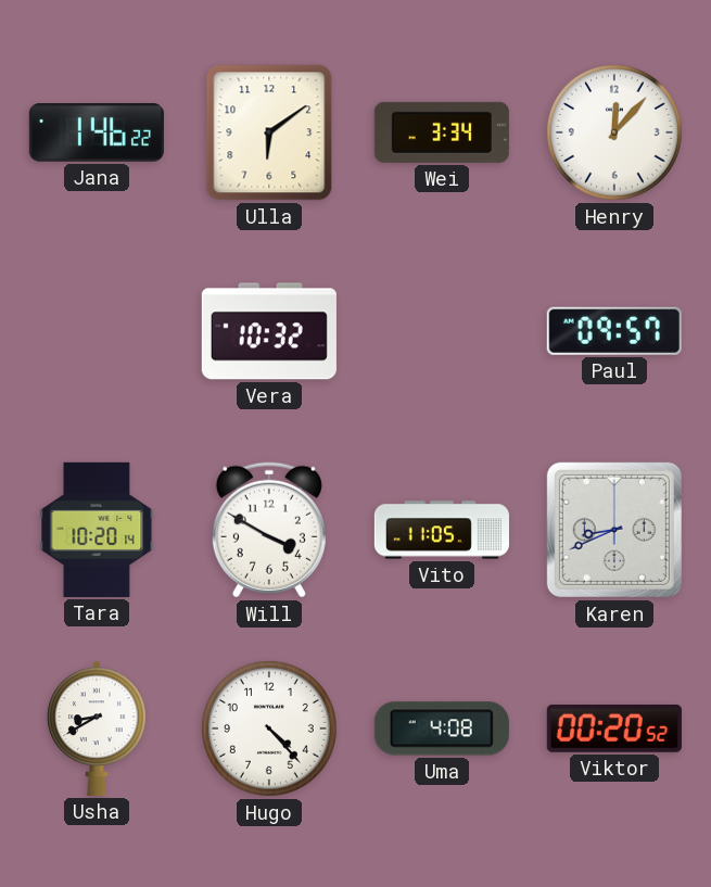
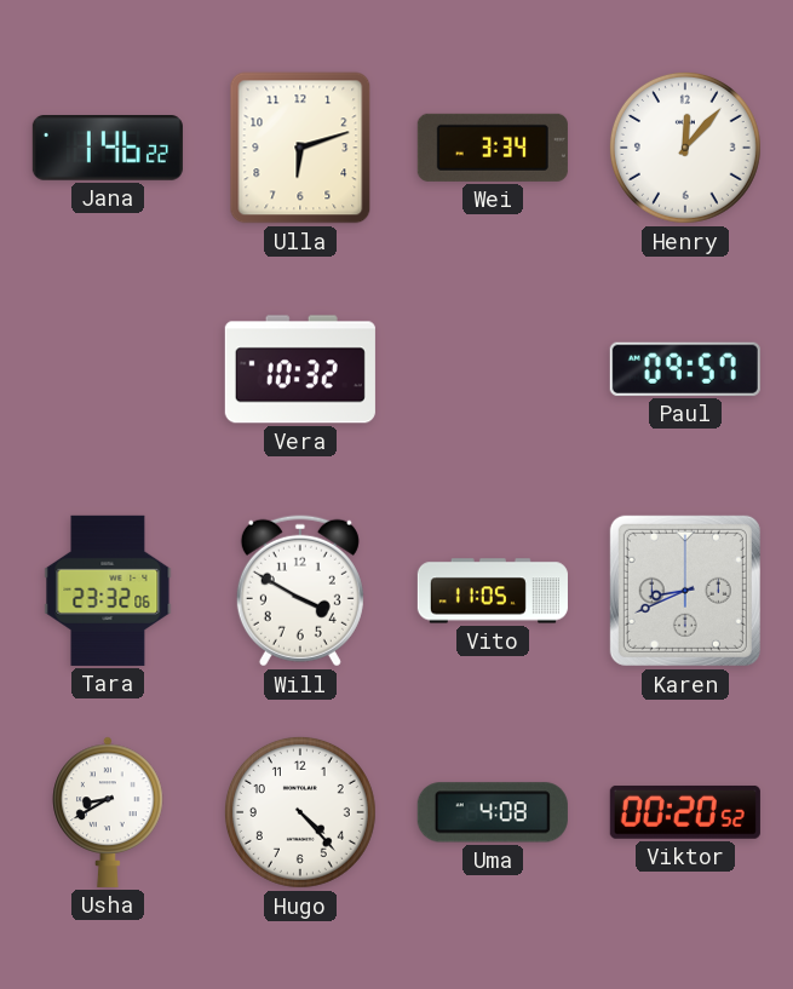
Ulla: 6:09 -> 6:12 (300, 148)
Tara: 10:20 -> 23:32 (108, 591)
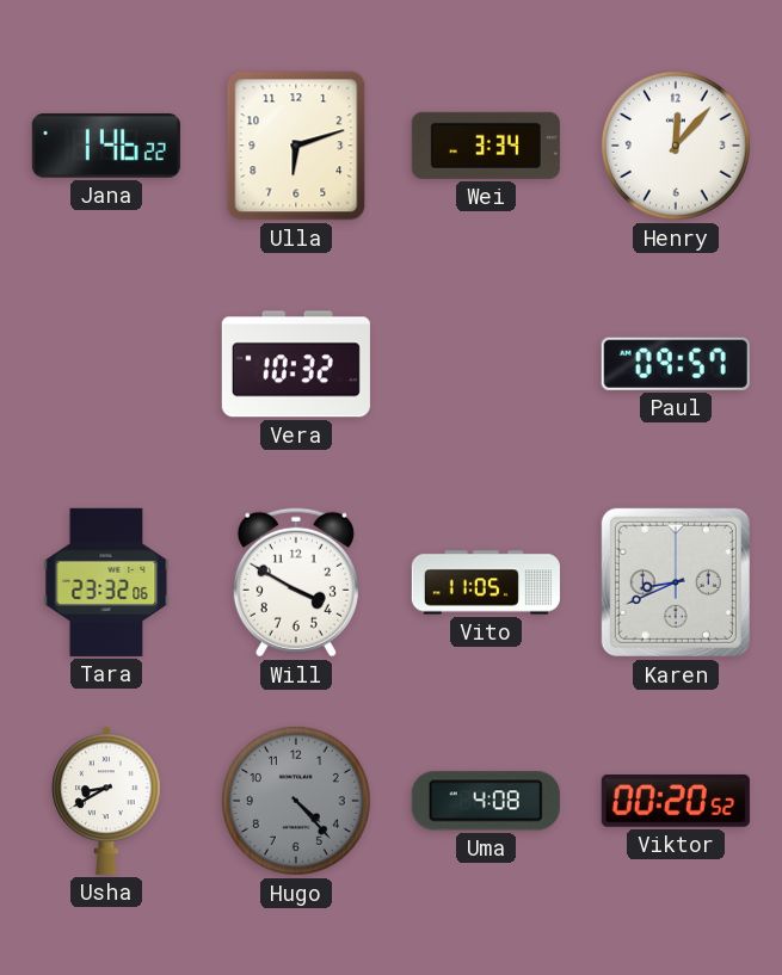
Hugo dial: white -> grey (296, 801)
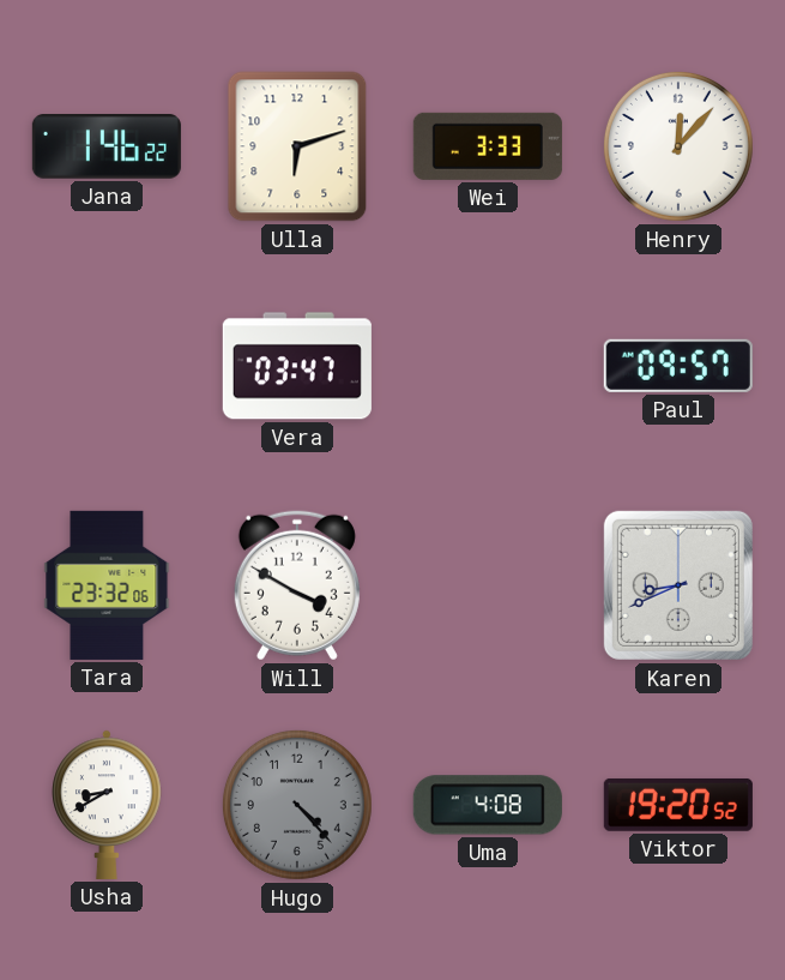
Wei: 3:34 -> 3:33 (488, 146)
Vera: 10:32 -> 03:47 (297, 366)
Vito: 11:05 -> none (486, 582)
Viktor: 00:20 -> 19:20 (678, 805)
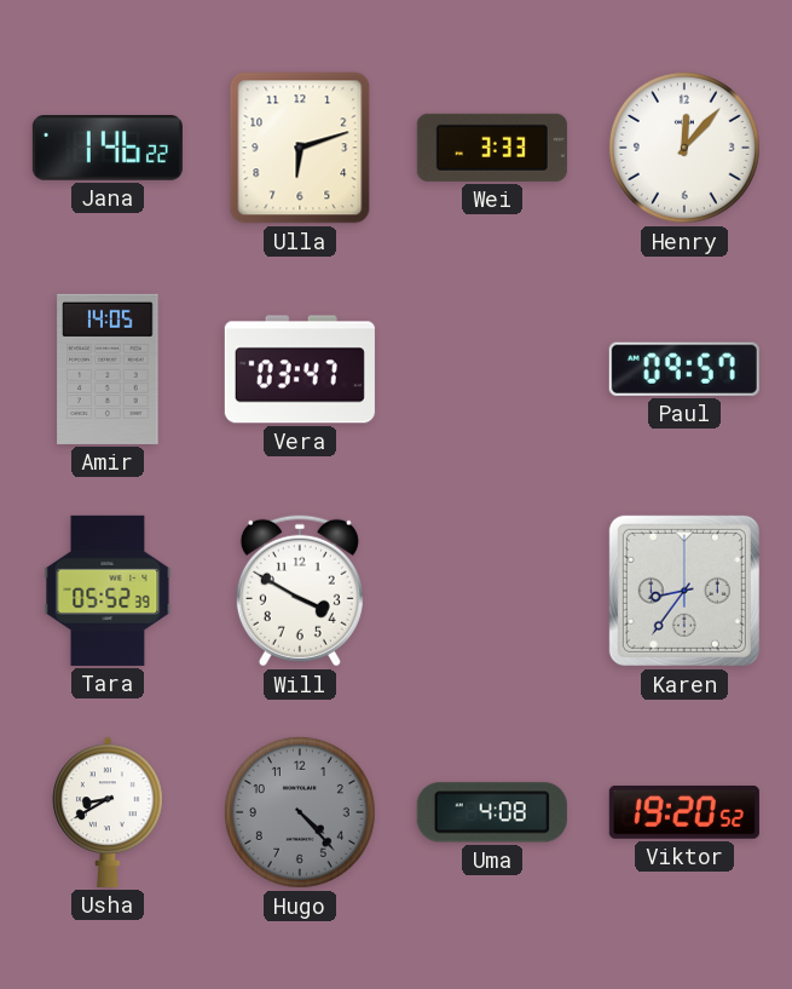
Amir: none -> 14:05 (108, 369)
Tara: 23:32 -> 05:52 (108, 591)
Karen: 8:41 -> 8:36 (684, 591)
